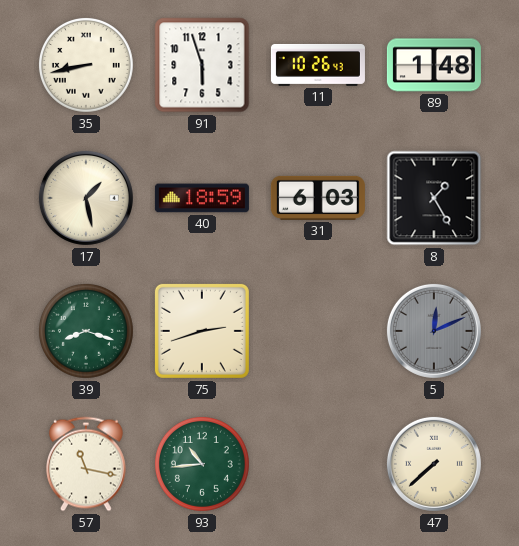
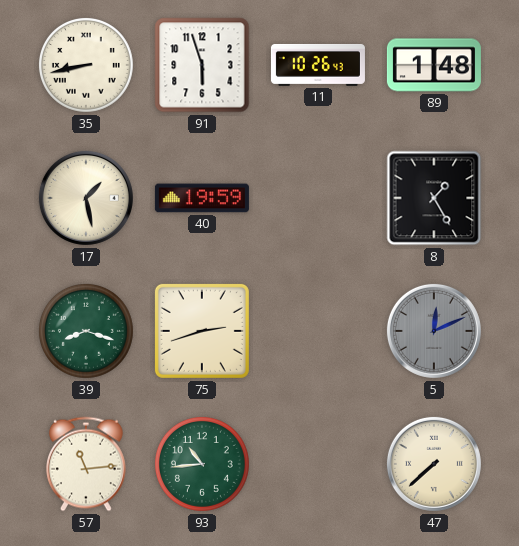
40: 18:59 -> 19:59 (202, 198)
31: 6:03 -> none (318, 198)
57: 11:17 -> 11:14 (86, 464)
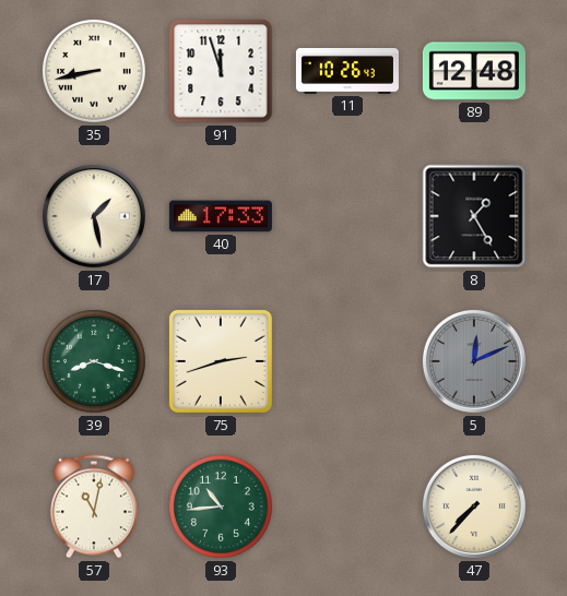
91: 5:57 -> 11:57 (221, 71)
89: 1:48 -> 12:48 (474, 71)
40: 19:59 -> 17:33 (221, 216)
57: 11:14 -> 11:02 (94, 506)
47: 7:38 -> 7:37 (474, 506)
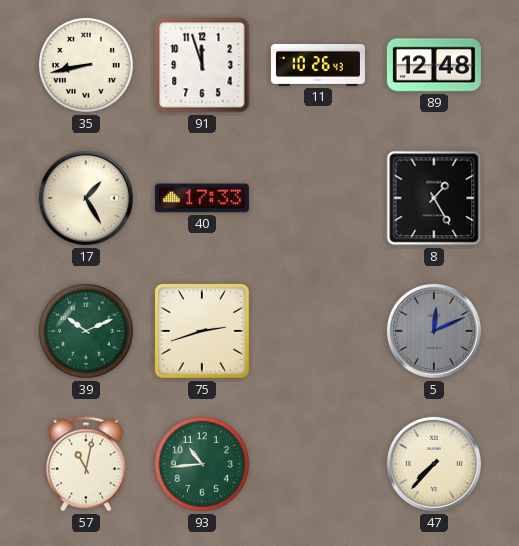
17: 1:28 -> 1:25 (86, 198)
39: 8:18 -> 10:11 (86, 331)
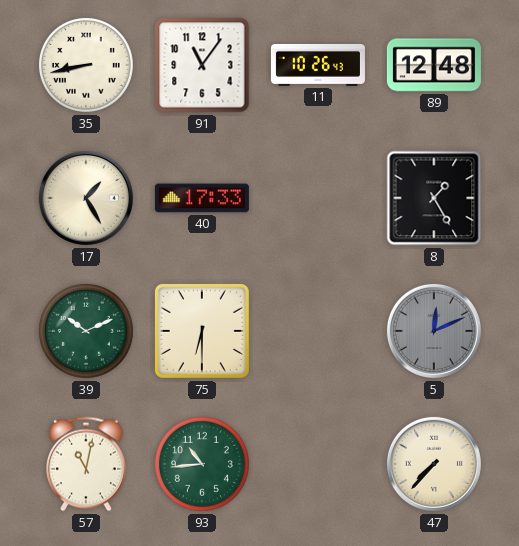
91: 11:57 -> 11:06 (202, 65)
75: 2:42 -> 6:30 (202, 331)
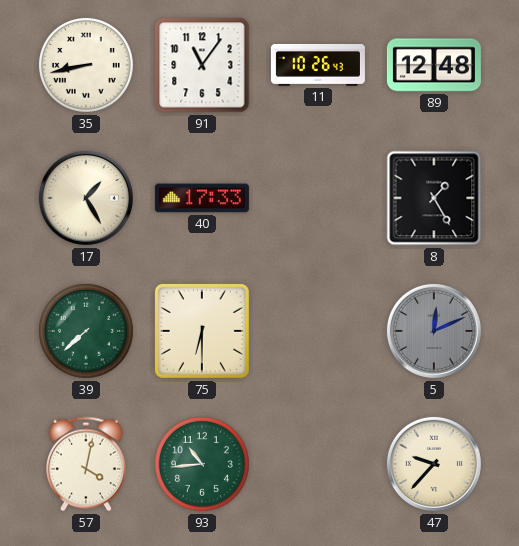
39: 10:11 -> 7:38 (86, 331)
57: 11:02 -> 4:02 (86, 464)
47: 7:37 -> 9:37 (434, 464)
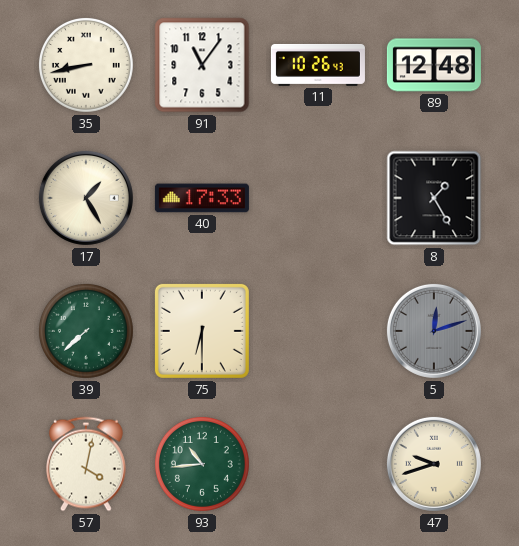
5: 12:11 -> 12:12 (434, 331)
47: 9:37 -> 9:42 (434, 464)
